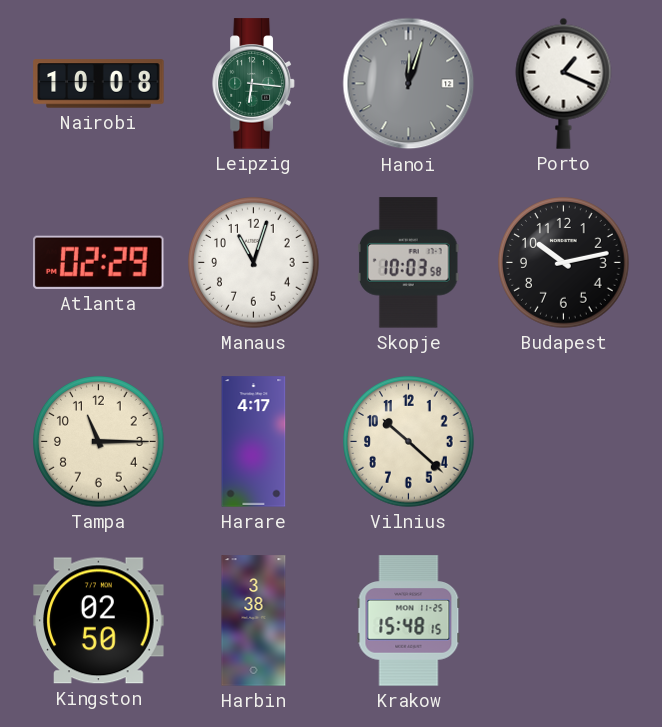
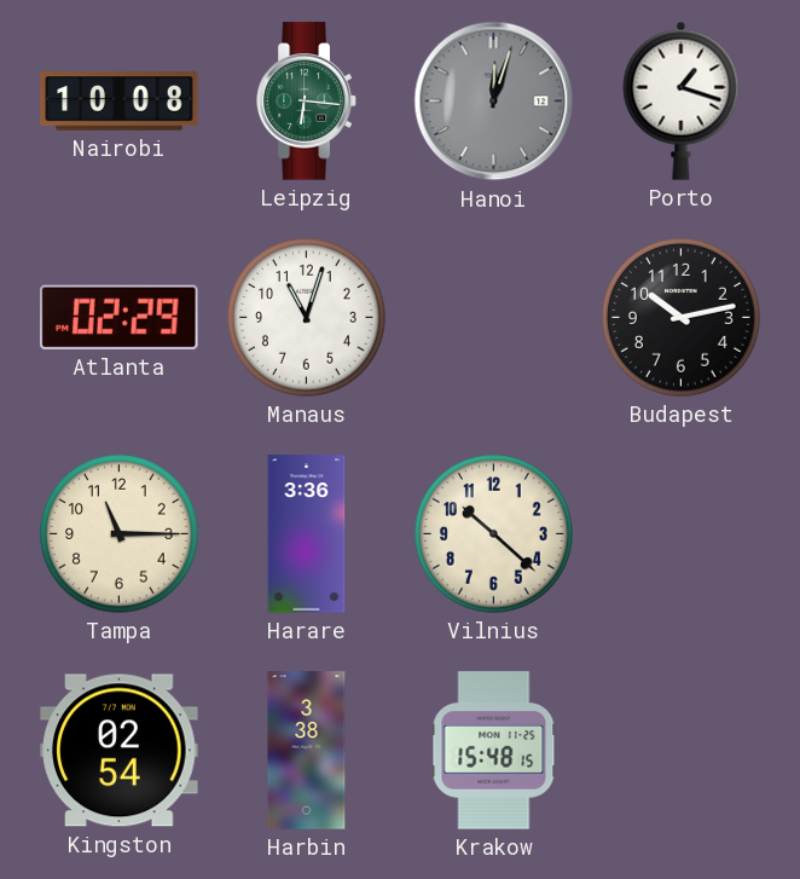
Porto: 1:19 -> 1:18 (682, 100)
Skopje: 10:03 -> none (408, 263)
Harare: 4:17 -> 3:36 (307, 534)
Kingston: 02:50 -> 02:54 (120, 751)
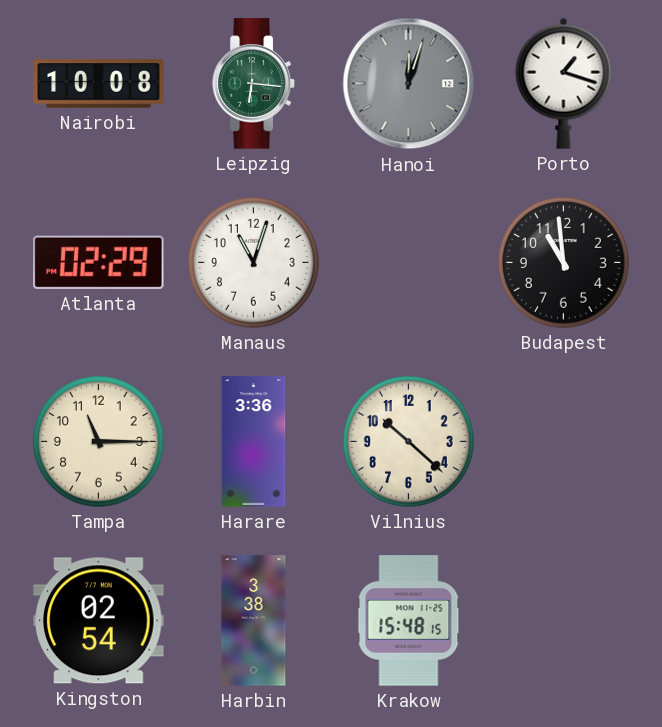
Budapest: 10:13 -> 10:59 (564, 263)
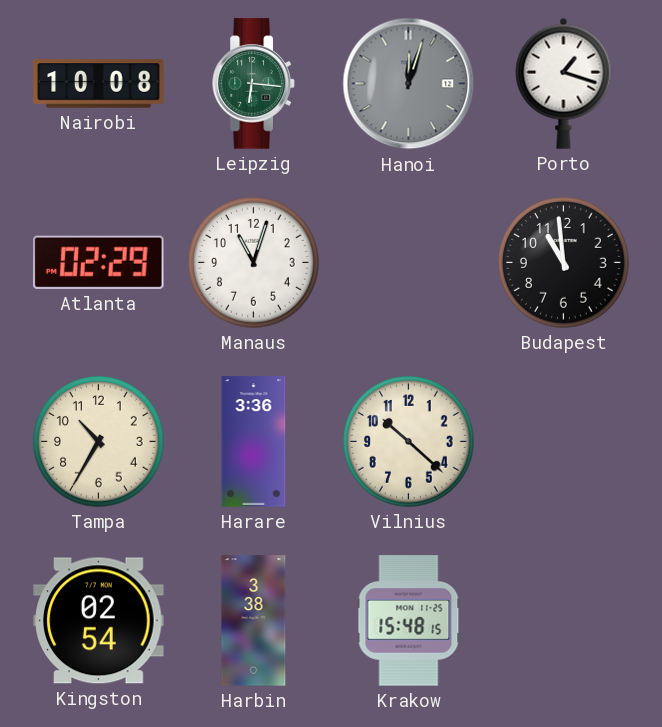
Tampa: 11:15 -> 10:35 (99, 442)
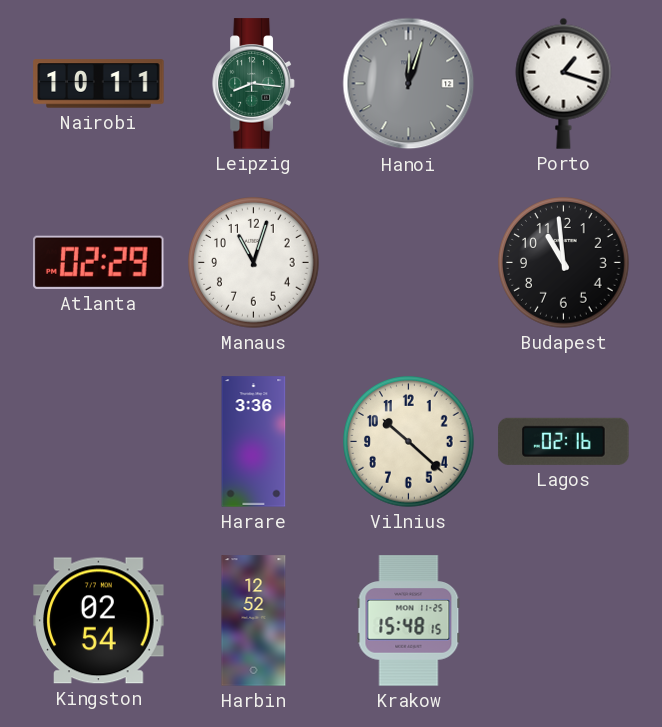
Nairobi: 10:08 -> 10:11 (99, 84)
Leipzig: 6:16 -> 8:16 (254, 84)
Tampa: 10:35 -> none (99, 442)
Lagos: none -> 02:16 (564, 441)
Harbin: 3:38 -> 12:52 (254, 621)
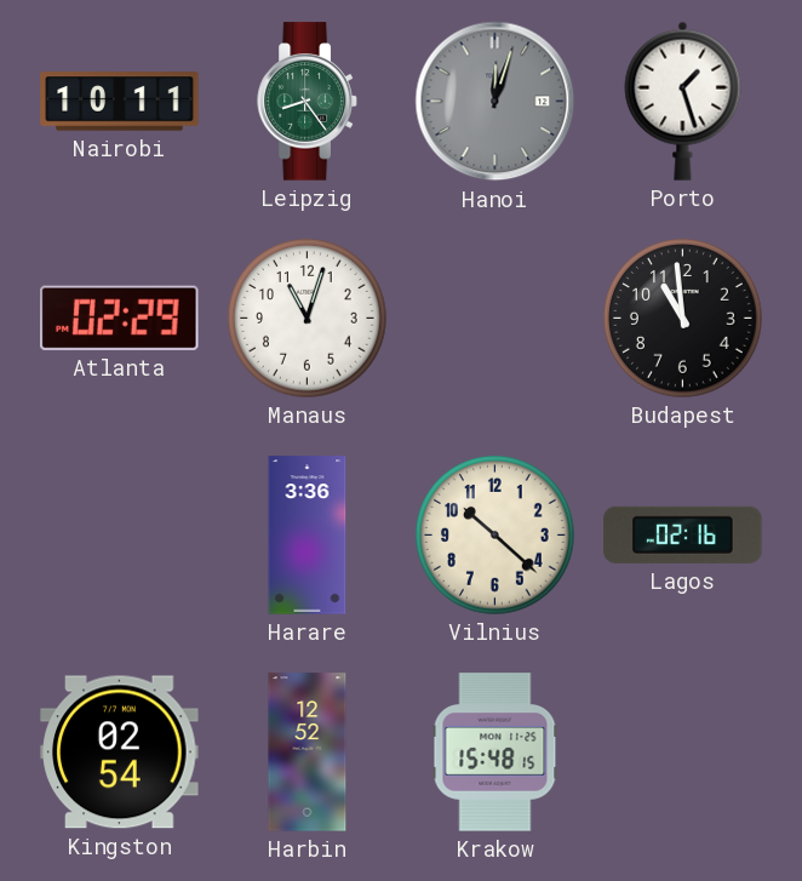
Leipzig: 8:16 -> 8:24 (308, 102)
Porto: 1:18 -> 1:27 (683, 101)
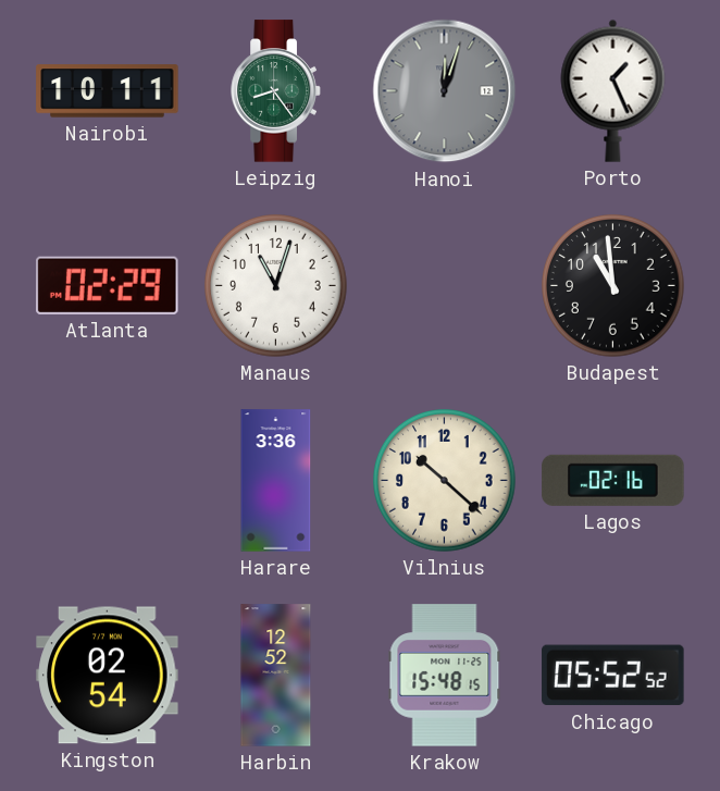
Porto: 1:27 -> 1:26 (613, 90)
Chicago: none -> 05:52 (613, 676)
